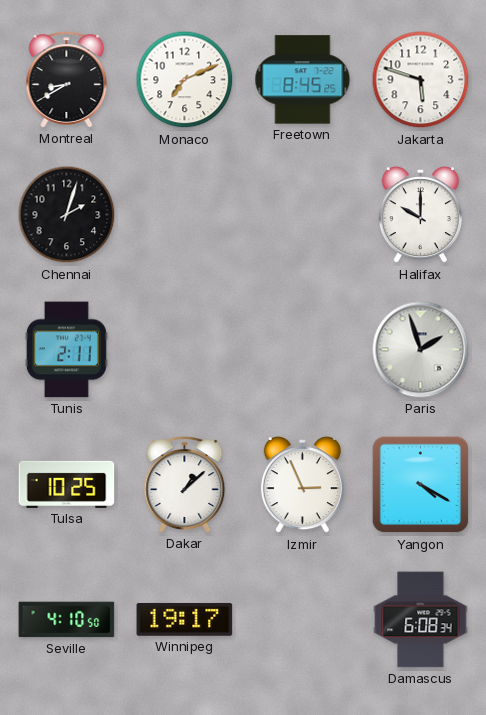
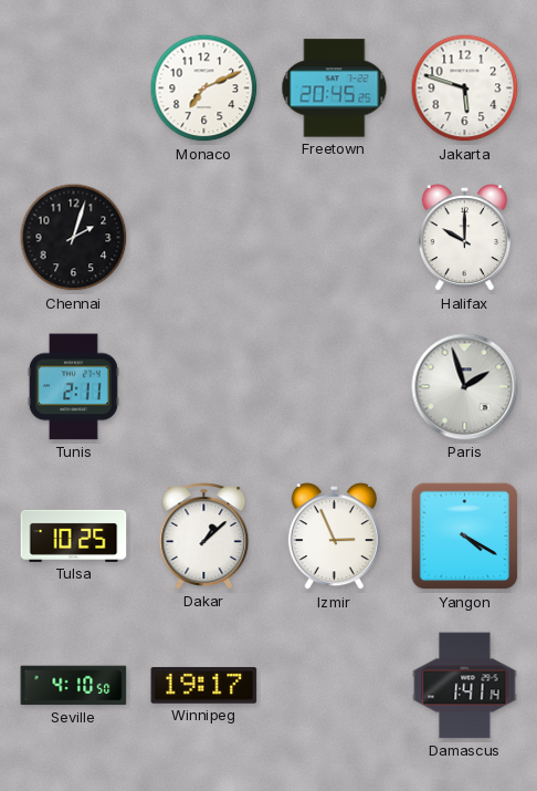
Montreal: 8:40 -> none (67, 80)
Freetown: 8:45 -> 20:45 (335, 89)
Damascus: 6:08 -> 1:41 (465, 686)
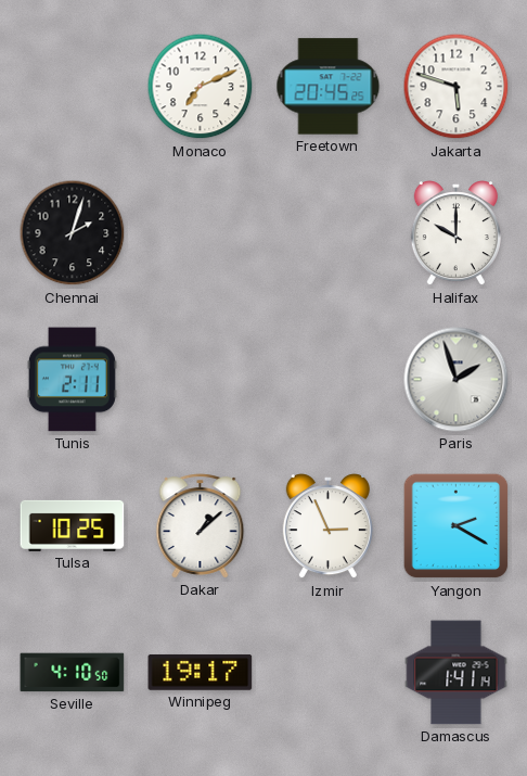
Yangon: 4:20 -> 2:20 (457, 526)
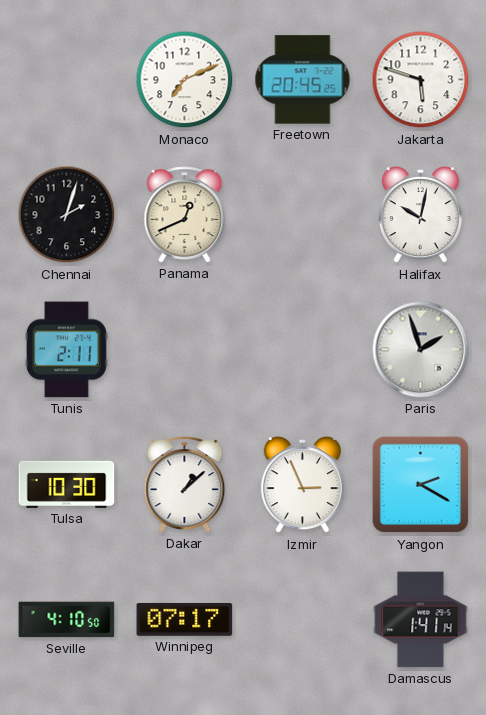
Panama: none -> 12:41 (185, 215)
Halifax: 10:00 -> 10:02 (420, 215)
Tulsa: 10:25 -> 10:30 (67, 484)
Winnipeg: 19:17 -> 07:17 (185, 619)
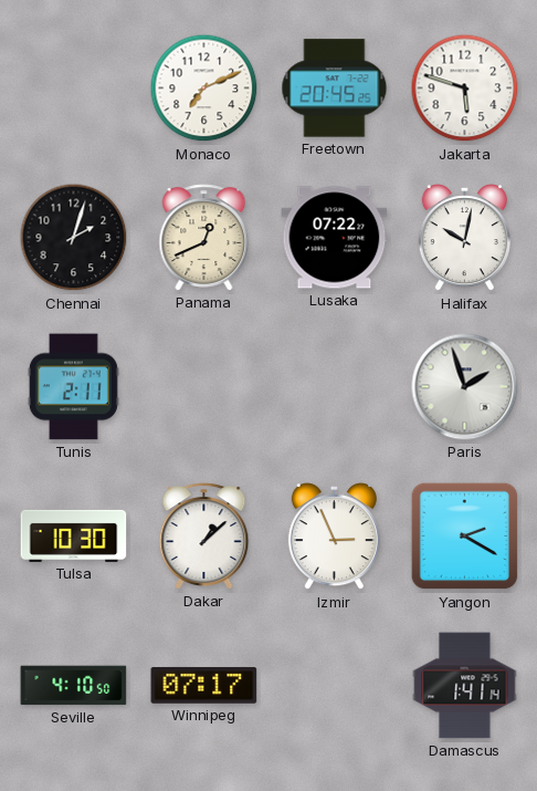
Lusaka: none -> 07:22 (335, 238)
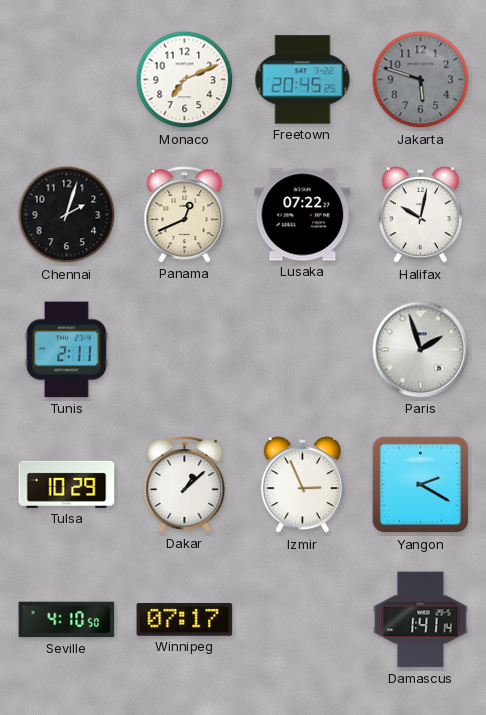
Jakarta dial: white -> grey (421, 80)
Tulsa: 10:30 -> 10:29 (67, 484)
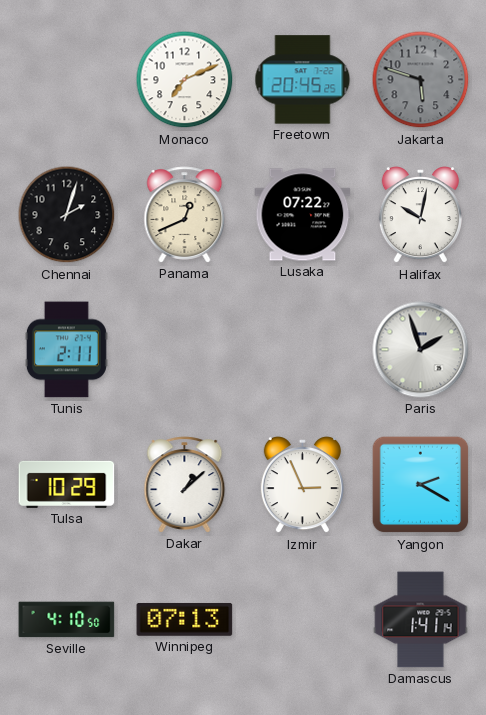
Winnipeg: 07:17 -> 07:13 (185, 619)
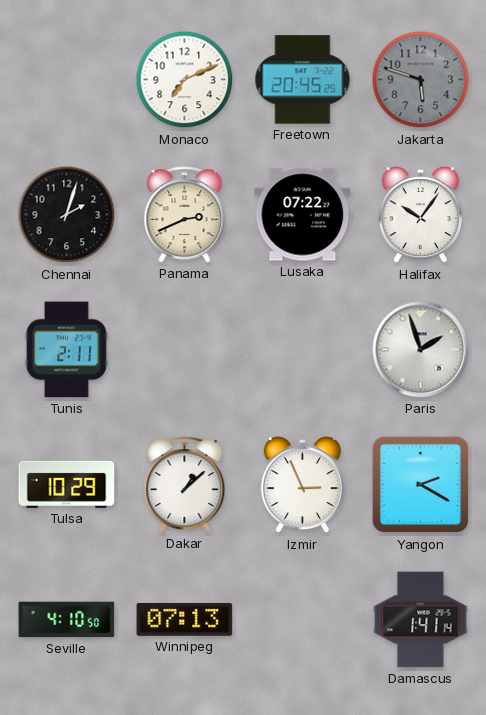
Panama: 12:41 -> 2:41 (185, 215)
Halifax: 10:02 -> 10:06 (420, 215)
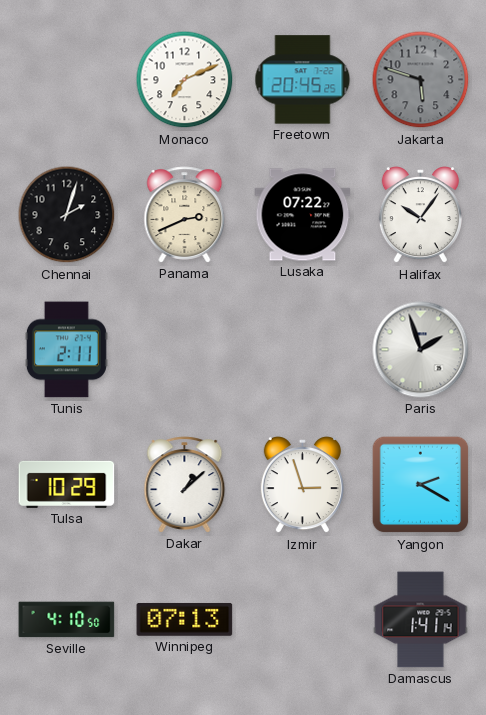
Izmir: 2:56 -> 2:57 (302, 485)
